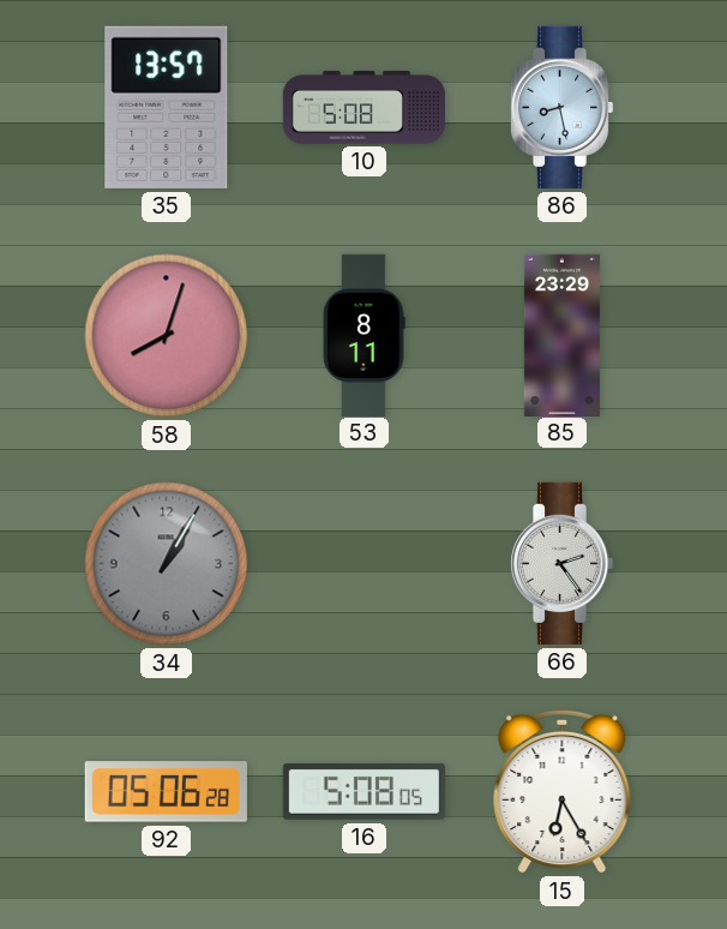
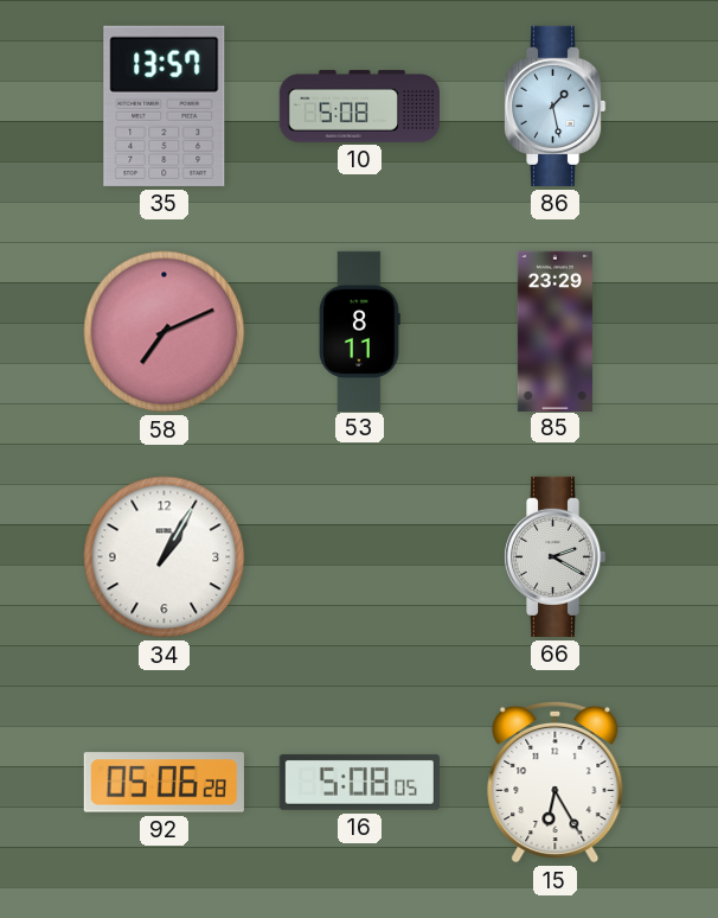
86: 8:28 -> 1:28 (554, 106)
58: 8:03 -> 7:11 (165, 332)
34 dial: grey -> white (165, 557)
66: 2:24 -> 2:20 (554, 556)
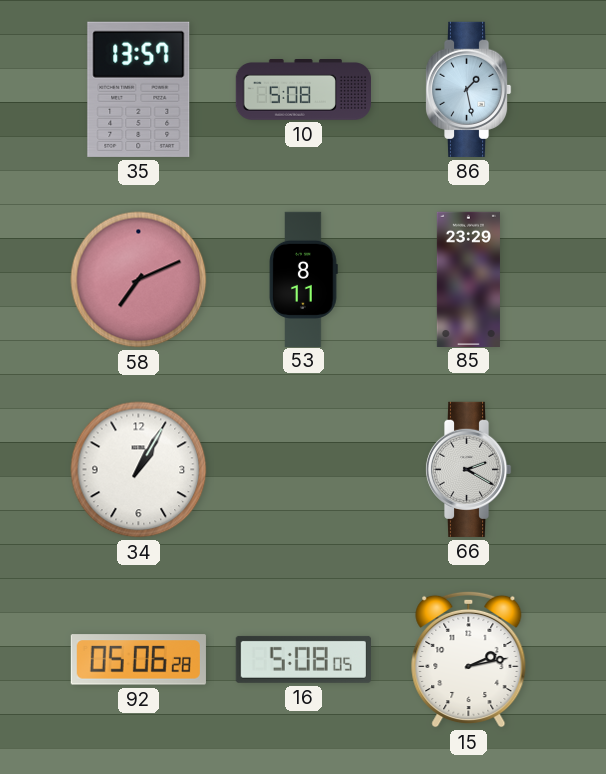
15: 6:25 -> 2:13 (469, 659)
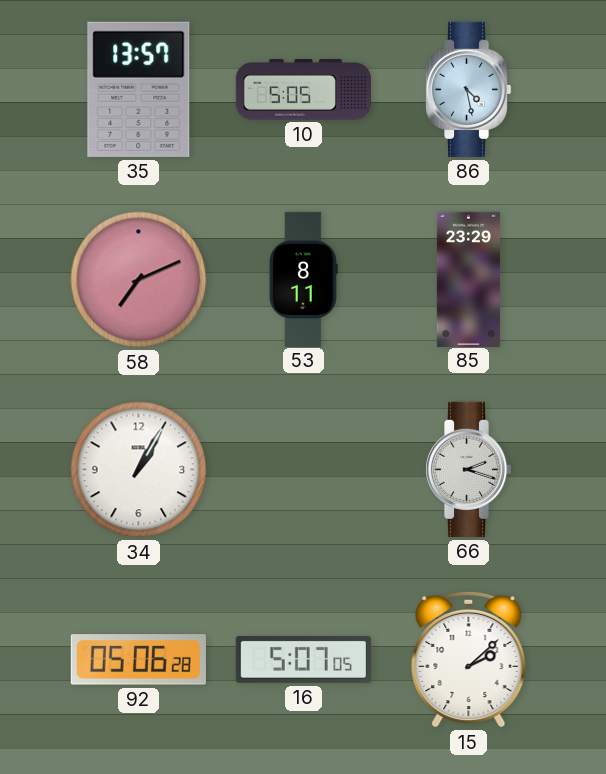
10: 5:08 -> 5:05 (303, 90)
86: 1:28 -> 4:28 (468, 89)
66: 2:20 -> 2:18 (468, 469)
16: 5:08 -> 5:07 (303, 659)
15: 2:13 -> 2:08 (469, 659)
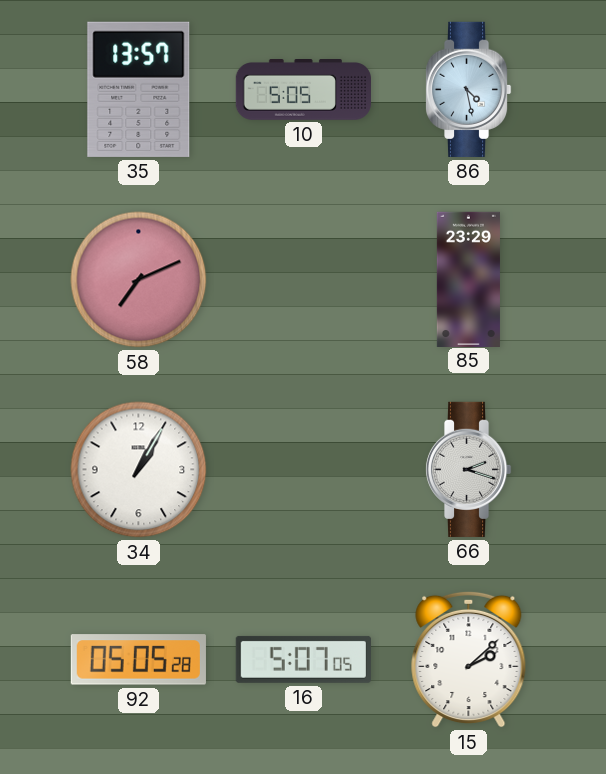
53: 8:11 -> none (303, 279)
92: 05:06 -> 05:05 (138, 660)
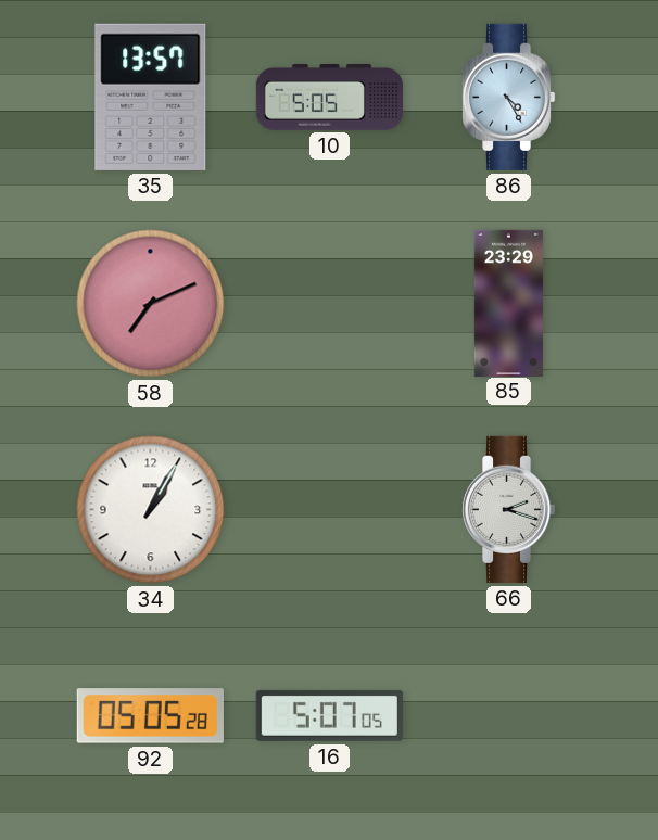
86: 4:28 -> 4:25 (508, 97)
15: 2:08 -> none (469, 659)
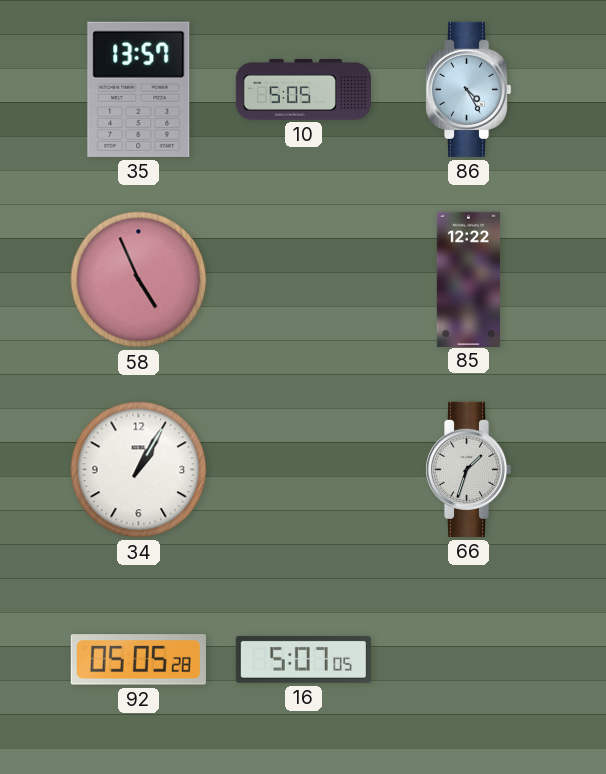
58: 7:11 -> 4:56 (139, 280)
85: 23:29 -> 12:22 (468, 279)
66: 2:18 -> 1:33 (468, 469)
